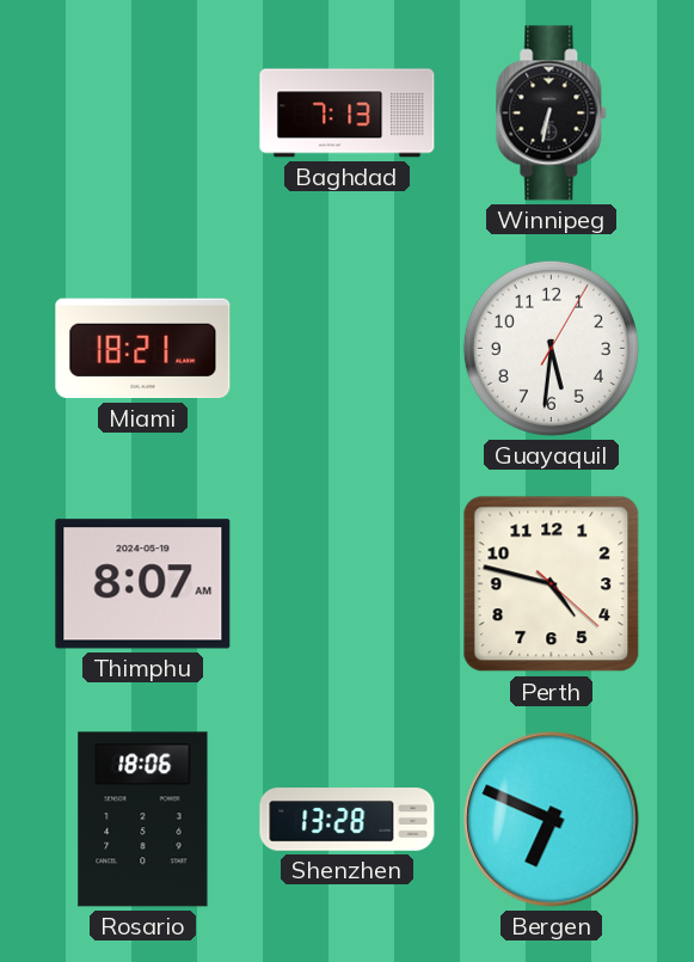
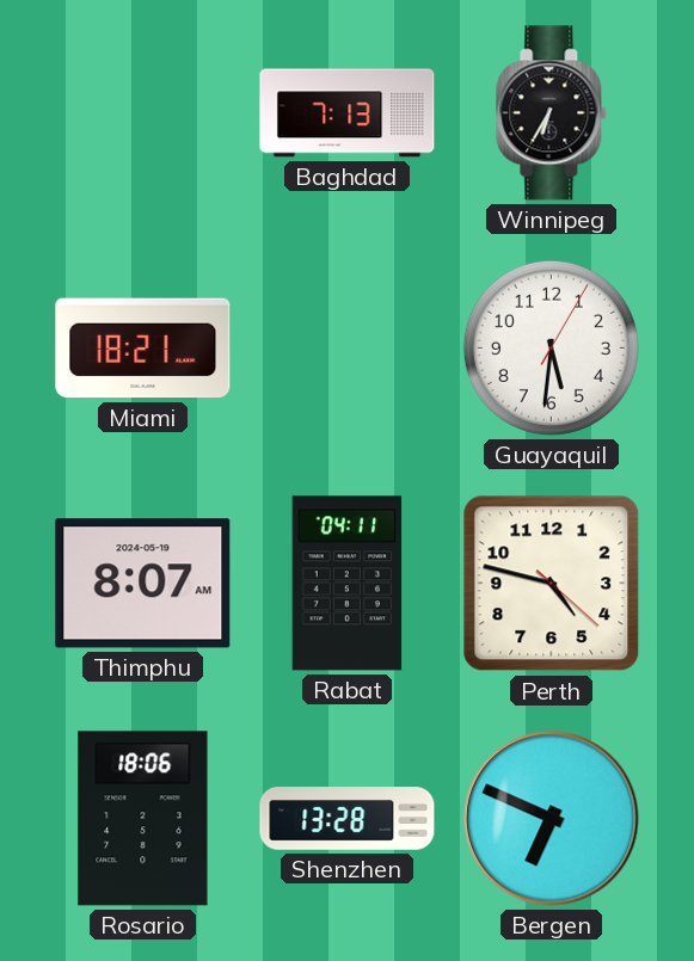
Winnipeg: 6:32 -> 6:35 (552, 113)
Rabat: none -> 04:11 (348, 584)
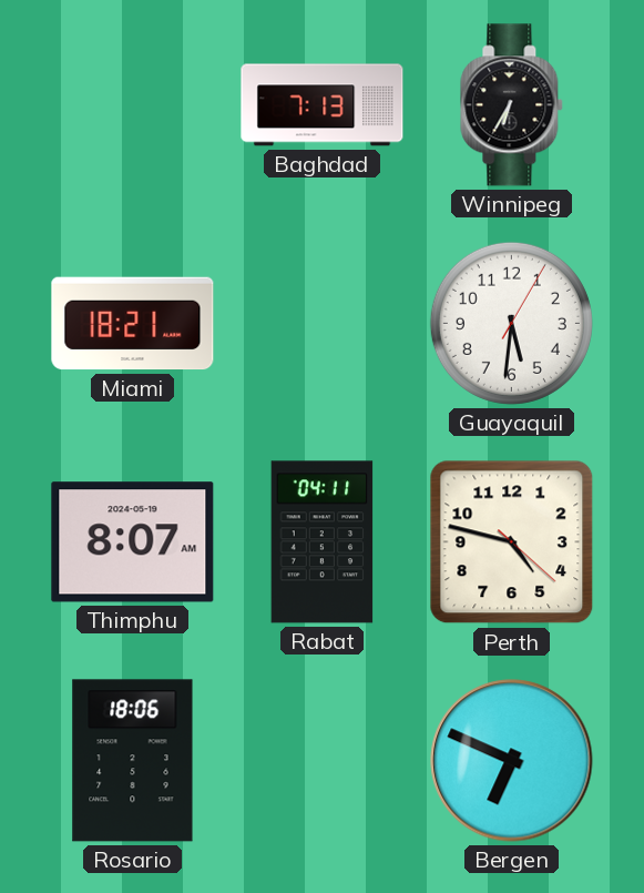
Shenzhen: 13:28 -> none (348, 819)
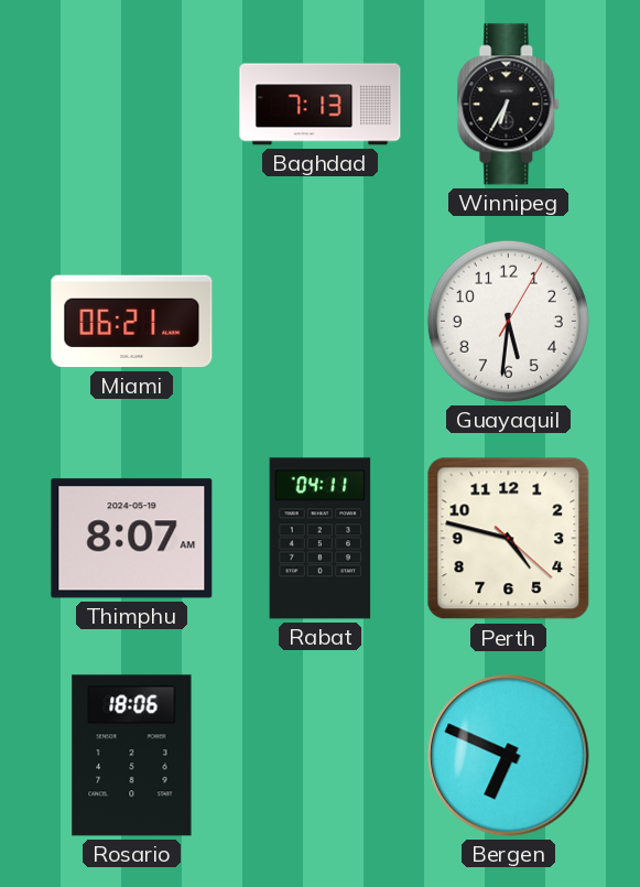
Miami: 18:21 -> 06:21 (132, 322)
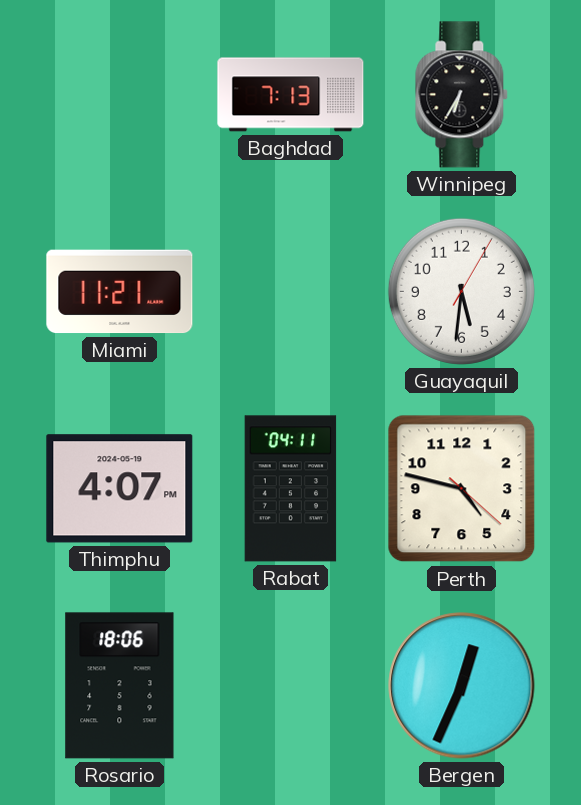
Miami: 06:21 -> 11:21 (120, 292)
Thimphu: 8:07 -> 4:07 (120, 489)
Bergen: 6:49 -> 12:34 (462, 686)
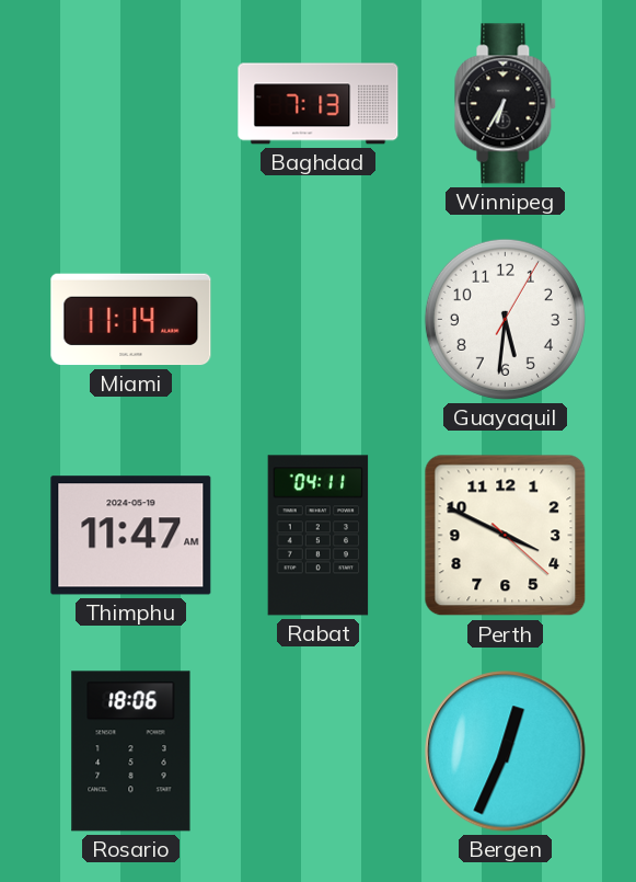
Miami: 11:21 -> 11:14 (131, 320)
Thimphu: 4:07 -> 11:47 (131, 536)
Perth: 4:47 -> 3:49 (506, 536)
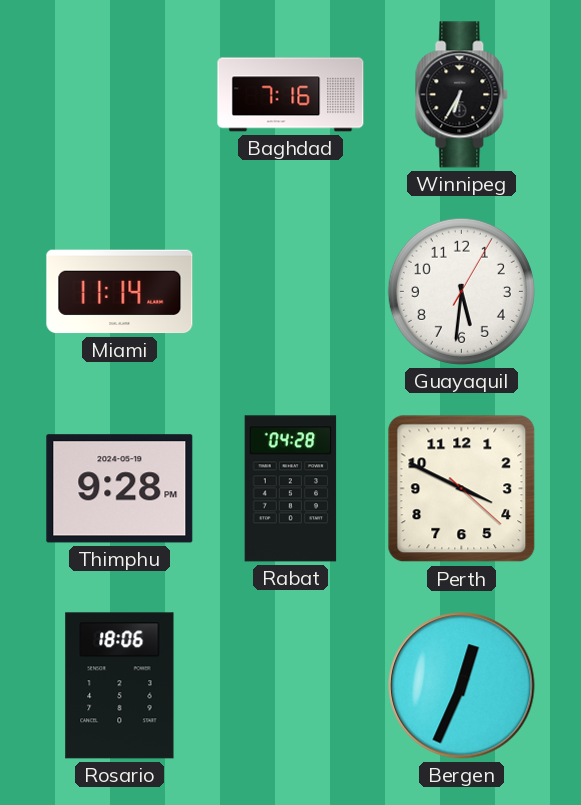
Baghdad: 7:13 -> 7:16 (291, 95)
Thimphu: 11:47 -> 9:28 (120, 489)
Rabat: 04:11 -> 04:28 (291, 489)
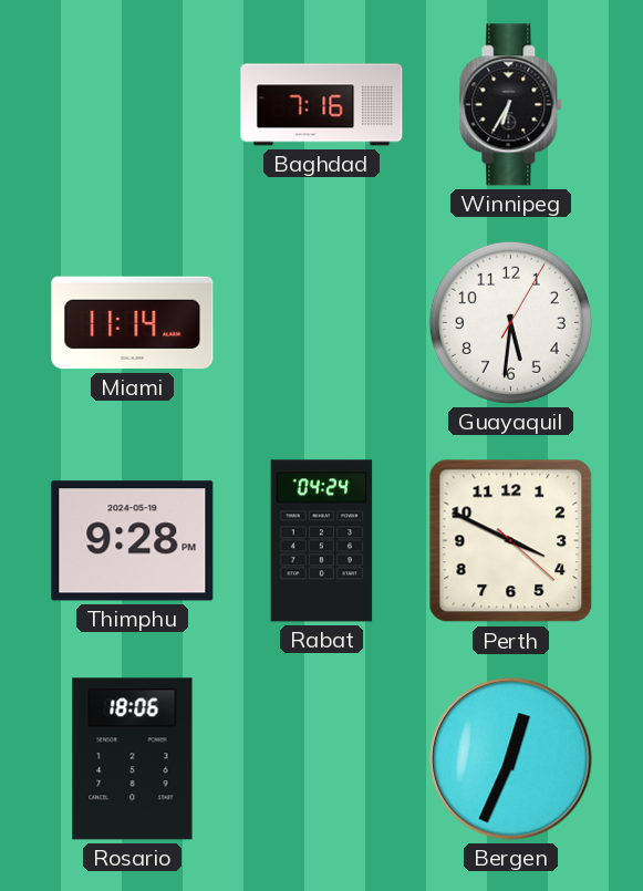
Rabat: 04:28 -> 04:24 (322, 541)
